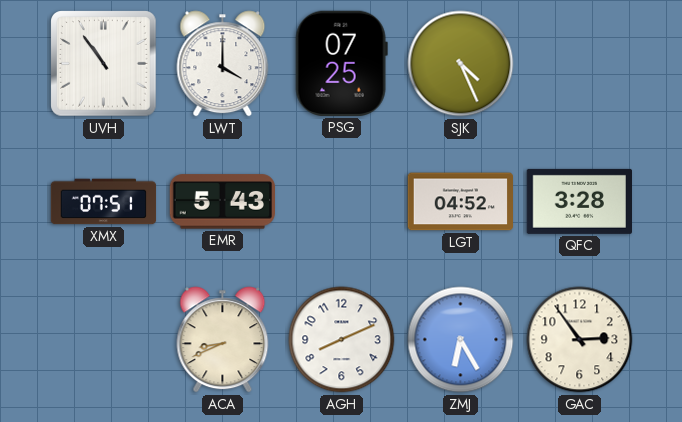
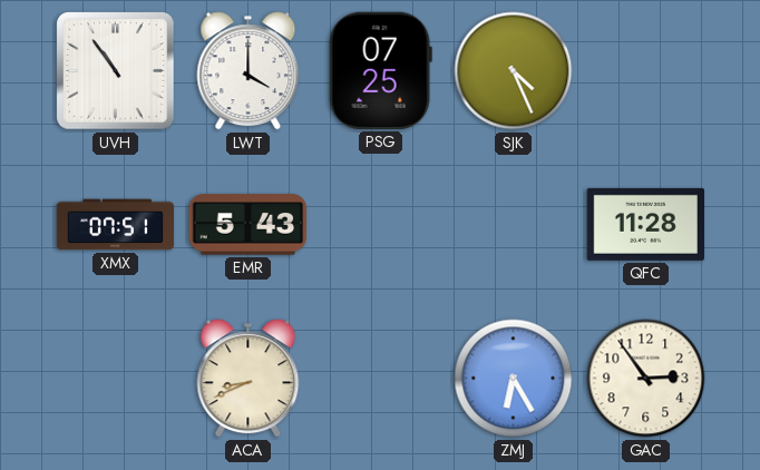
LGT: 04:52 -> none (460, 202)
QFC: 3:28 -> 11:28 (645, 224)
AGH: 8:11 -> none (342, 340)
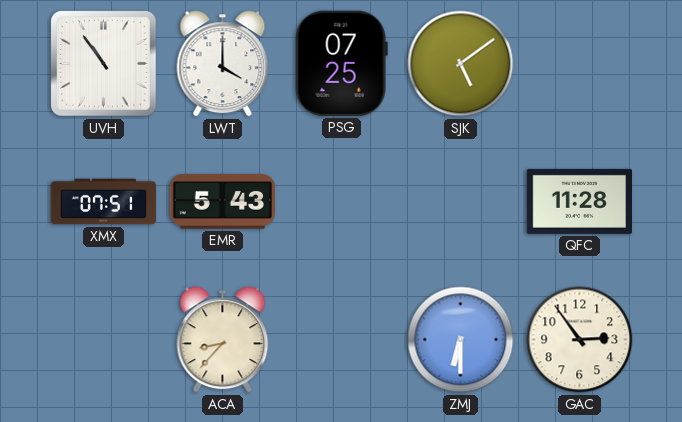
SJK: 4:26 -> 5:09 (461, 64)
ACA: 8:41 -> 8:37 (223, 340)
ZMJ: 6:25 -> 6:30 (461, 340)
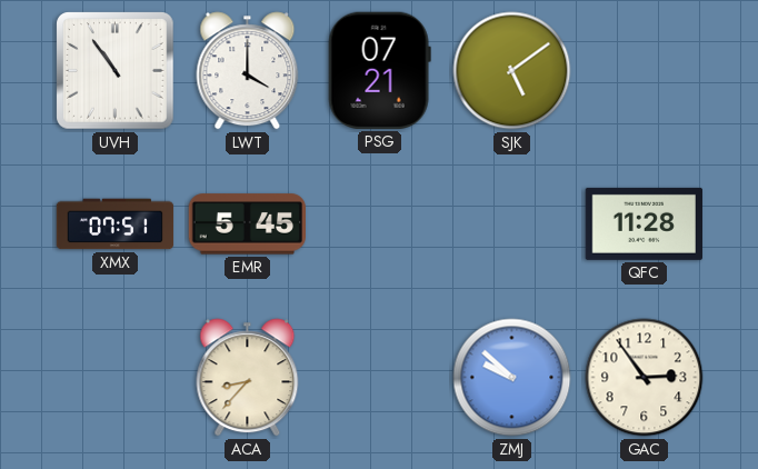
PSG: 07:25 -> 07:21 (379, 70)
EMR: 5:43 -> 5:45 (247, 224)
ZMJ: 6:30 -> 9:52 (512, 378)
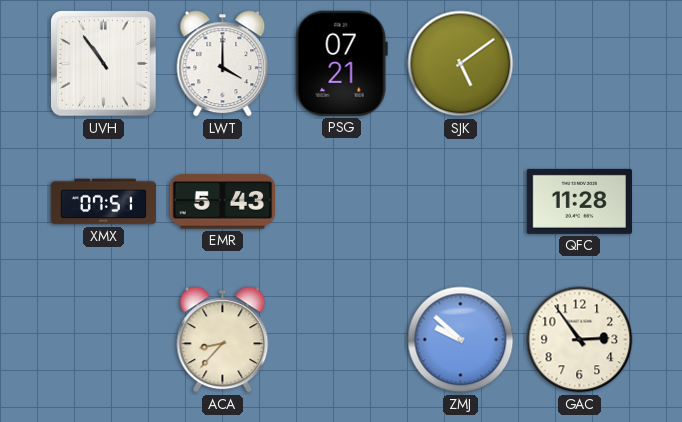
EMR: 5:45 -> 5:43 (222, 202)
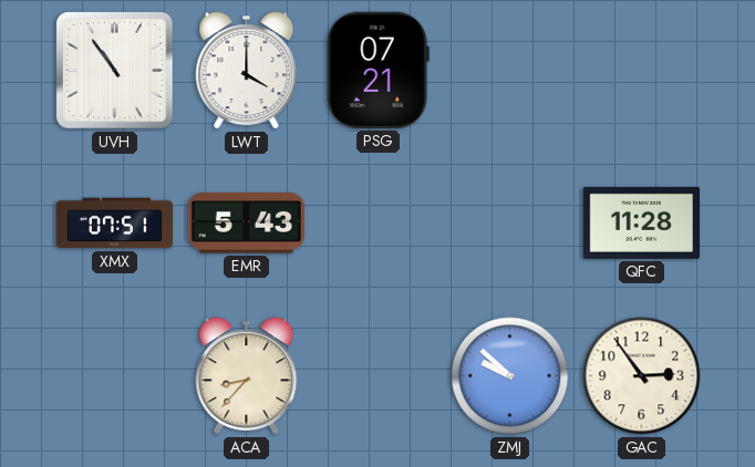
SJK: 5:09 -> none (461, 64)
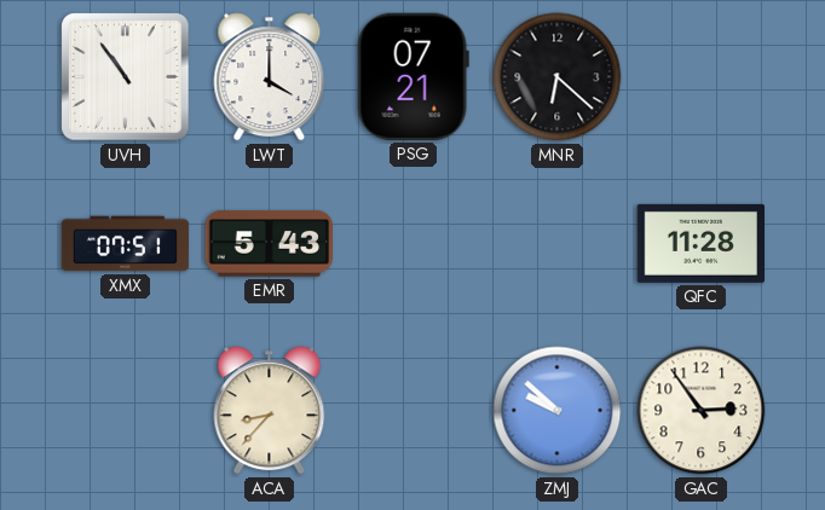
MNR: none -> 6:22 (558, 77)
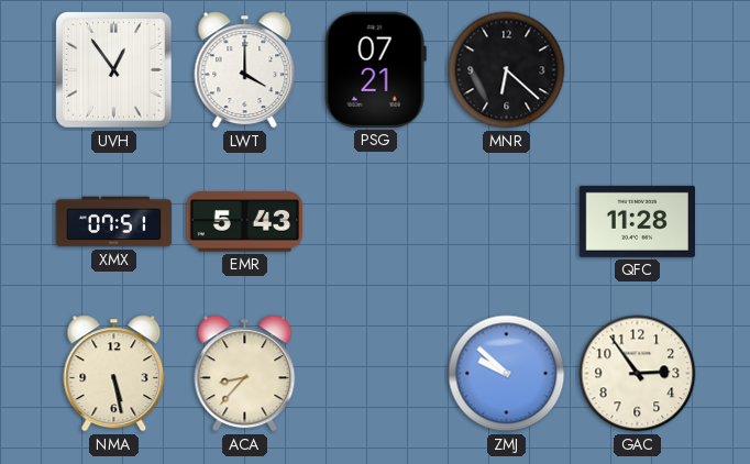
UVH: 10:54 -> 12:54 (114, 70)
NMA: none -> 5:28 (114, 374)
